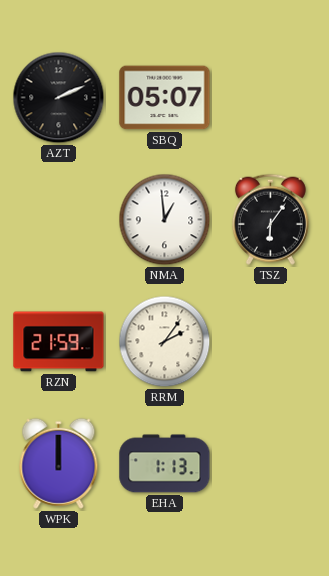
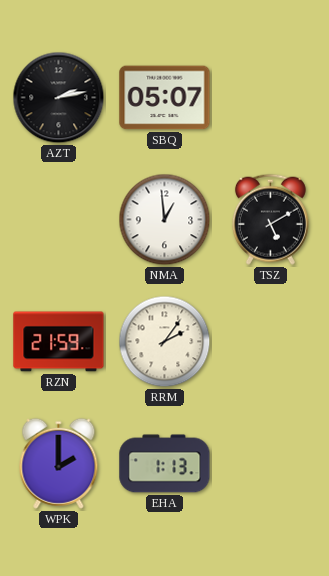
AZT: 2:11 -> 2:13 (59, 98)
TSZ: 6:06 -> 5:10 (270, 219)
WPK: 12:00 -> 2:00 (59, 463)
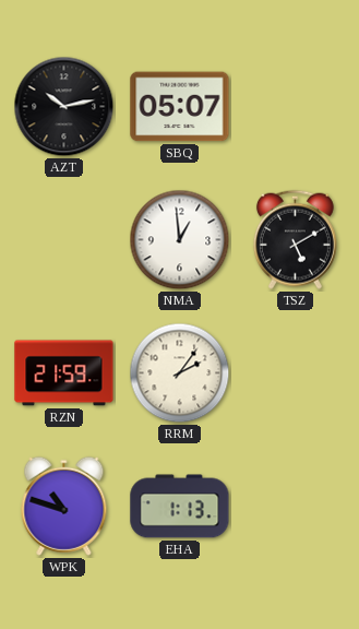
AZT: 2:13 -> 10:13 (64, 107)
WPK: 2:00 -> 10:48 (64, 506)
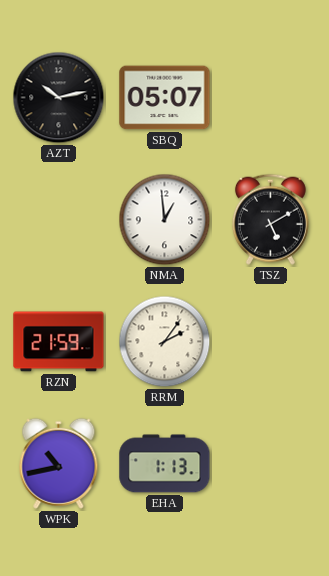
WPK: 10:48 -> 10:43 (59, 463)
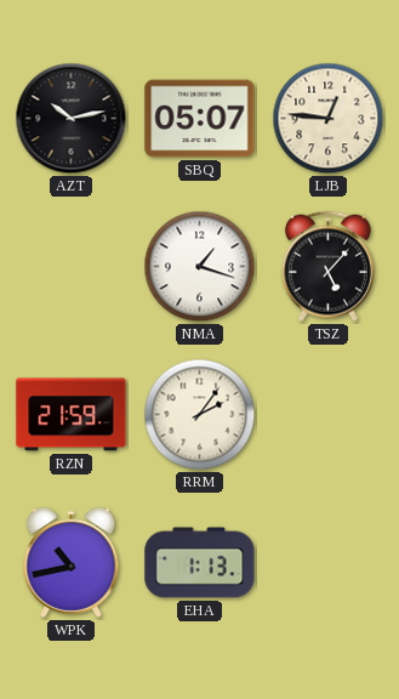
LJB: none -> 12:46 (329, 119)
NMA: 12:59 -> 1:18 (200, 267)
TSZ: 5:10 -> 5:07 (327, 266)
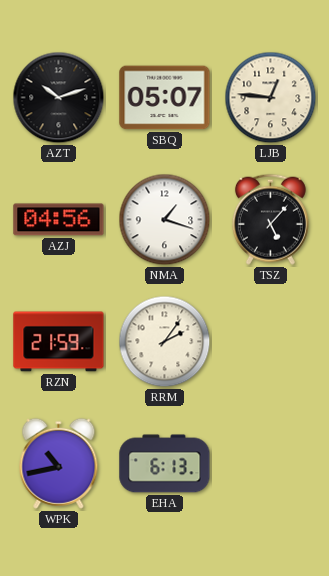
AZT: 10:13 -> 10:12 (59, 98)
AZJ: none -> 04:56 (59, 220)
EHA: 1:13 -> 6:13 (165, 464)
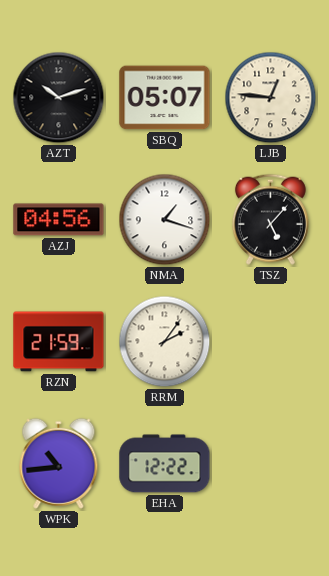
WPK: 10:43 -> 10:44 (59, 463)
EHA: 6:13 -> 12:22 (165, 464)
